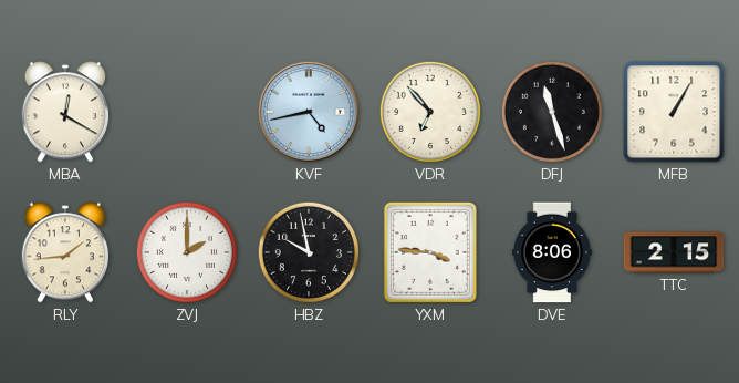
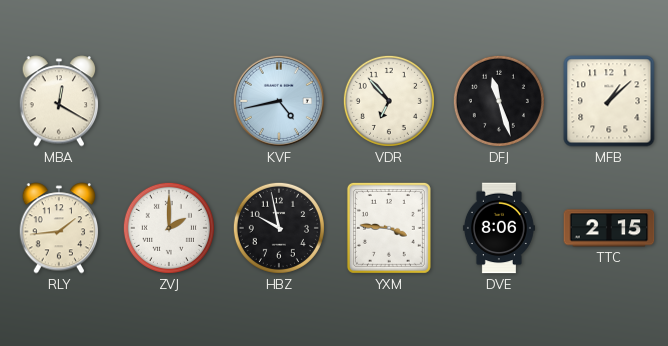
MFB: 1:05 -> 1:08 (609, 101)
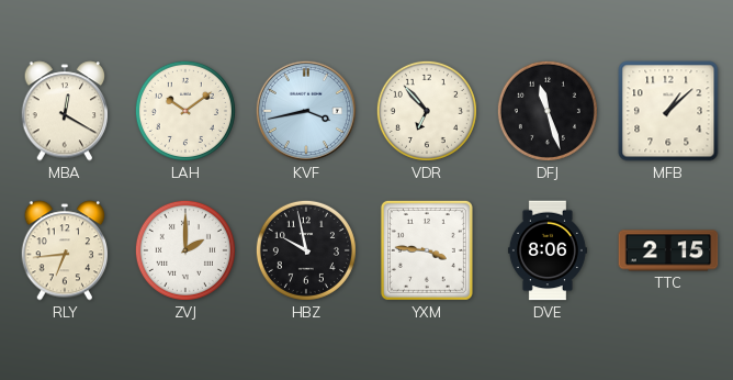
LAH: none -> 10:09 (185, 111)
KVF: 4:43 -> 3:43 (306, 111)
RLY: 1:44 -> 6:44 (65, 250)
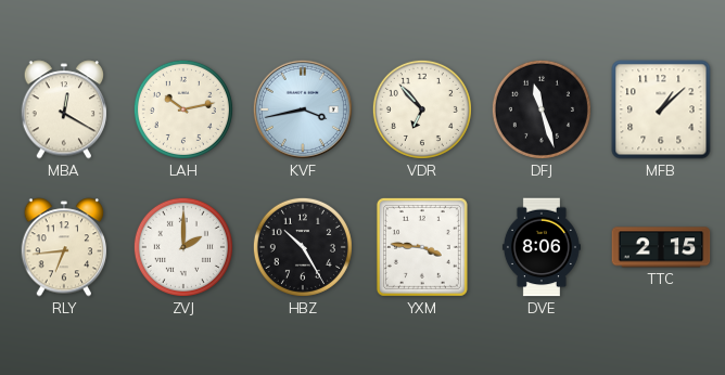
LAH: 10:09 -> 10:13 (183, 109)
HBZ: 9:58 -> 10:25 (303, 247)
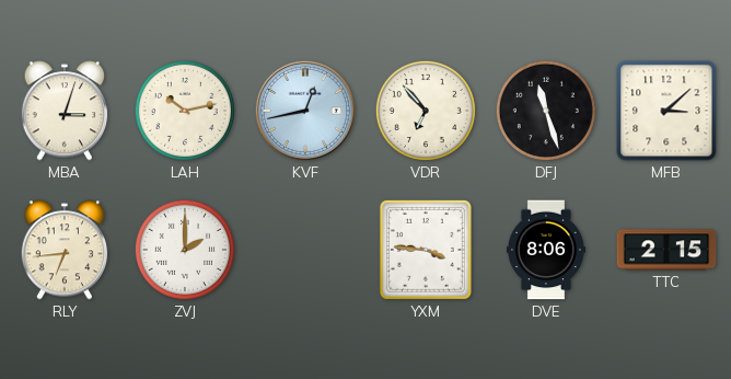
MBA: 12:20 -> 3:03 (65, 111)
KVF: 3:43 -> 12:43 (305, 111)
MFB: 1:08 -> 3:08 (666, 111)
HBZ: 10:25 -> none (303, 247)
